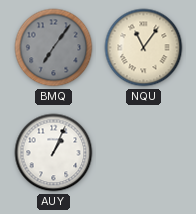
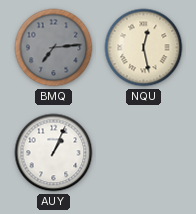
BMQ: 7:06 -> 7:14 (54, 48)
NQU: 11:06 -> 12:28 (144, 48)
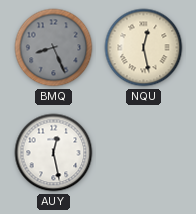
BMQ: 7:14 -> 8:26 (54, 48)
AUY: 1:04 -> 12:28 (54, 153)
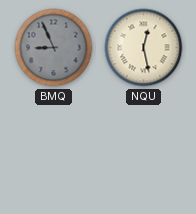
BMQ: 8:26 -> 8:56 (54, 48)
AUY: 12:28 -> none (54, 153)
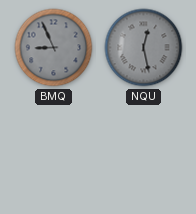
NQU dial: cream -> grey (144, 48)
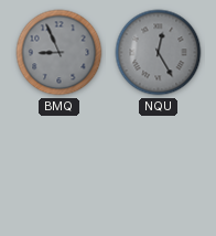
NQU: 12:28 -> 12:25 (159, 53)
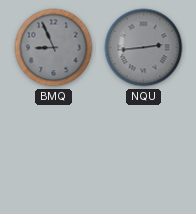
NQU: 12:25 -> 2:44 (144, 48)
